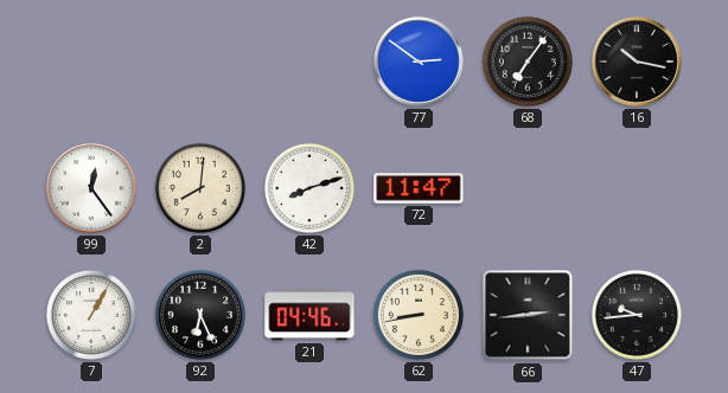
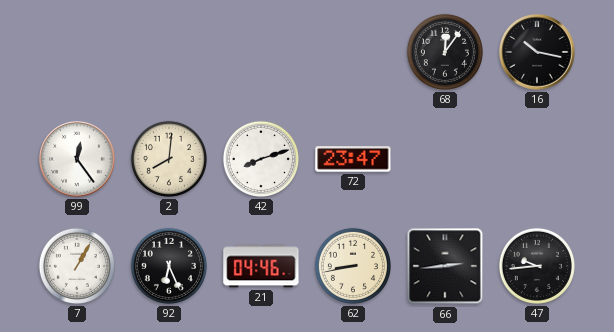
77: 2:51 -> none (419, 62)
68: 7:06 -> 12:06 (445, 52)
72: 11:47 -> 23:47 (353, 159)
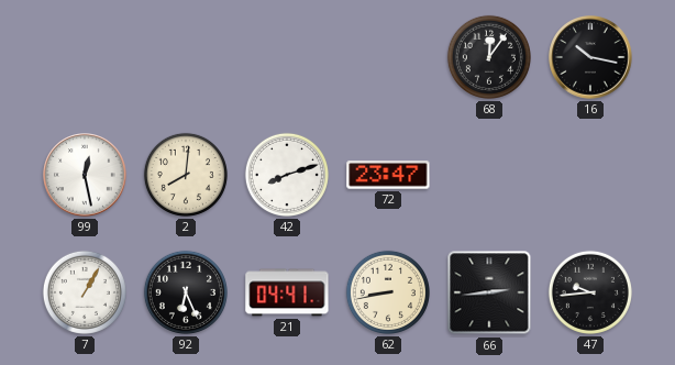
99: 12:24 -> 12:28 (85, 175)
21: 04:46 -> 04:41 (287, 292)
